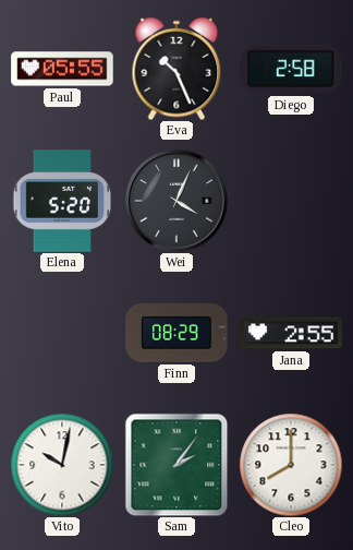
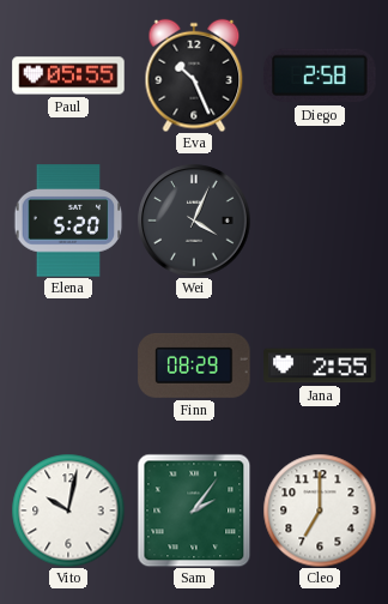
Cleo: 8:00 -> 7:00 (320, 511)
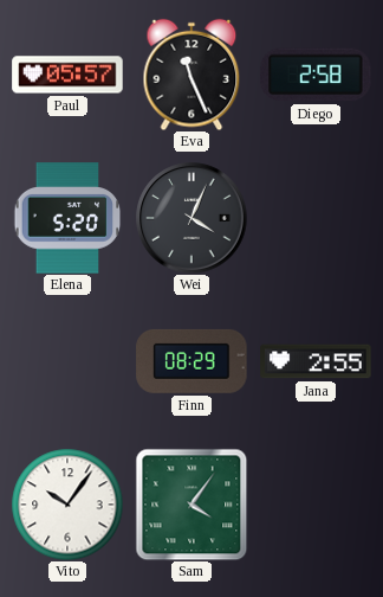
Paul: 05:55 -> 05:57 (67, 75)
Eva: 10:26 -> 11:26 (191, 75)
Vito: 10:02 -> 10:06 (67, 505)
Sam: 2:06 -> 4:06 (191, 505)
Cleo: 7:00 -> none (320, 511)
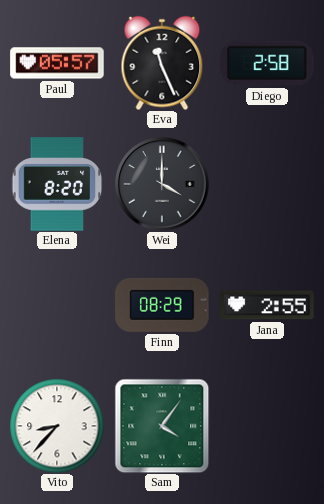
Elena: 5:20 -> 8:20 (57, 184)
Wei: 4:04 -> 4:00 (162, 184)
Vito: 10:06 -> 8:37 (57, 426)
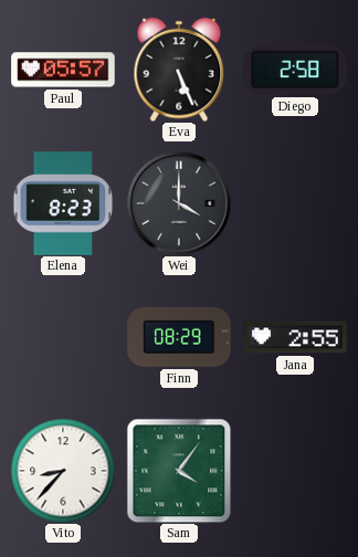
Eva: 11:26 -> 5:26 (179, 70)
Elena: 8:20 -> 8:23 (63, 203)
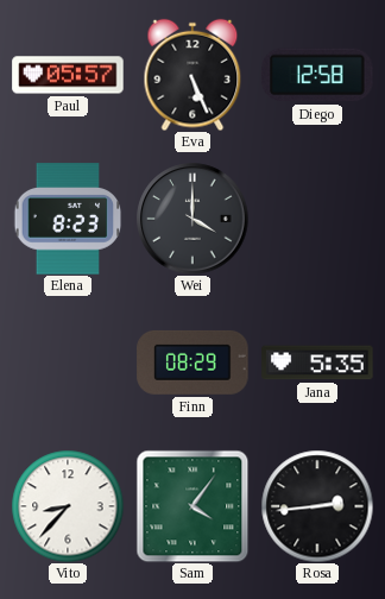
Diego: 2:58 -> 12:58 (317, 75)
Jana: 2:55 -> 5:35 (317, 362)
Rosa: none -> 2:44 (317, 506)
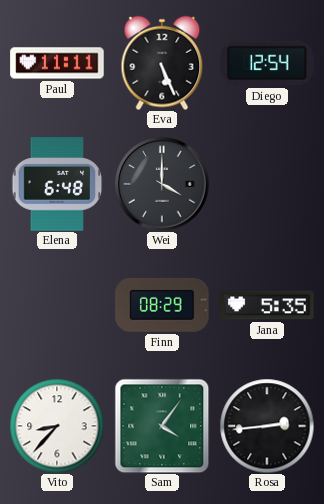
Paul: 05:57 -> 11:11 (57, 63)
Diego: 12:58 -> 12:54 (267, 63)
Elena: 8:23 -> 6:48 (57, 184)
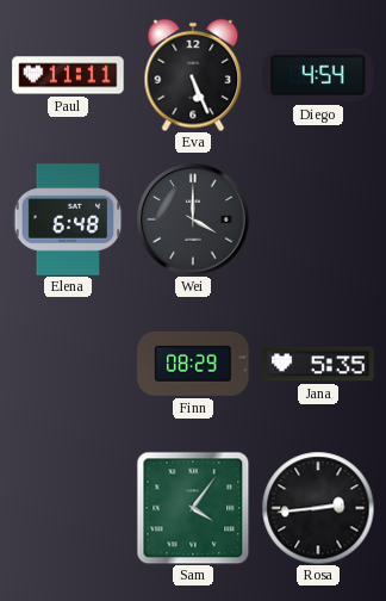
Diego: 12:54 -> 4:54 (318, 75)
Vito: 8:37 -> none (57, 426)
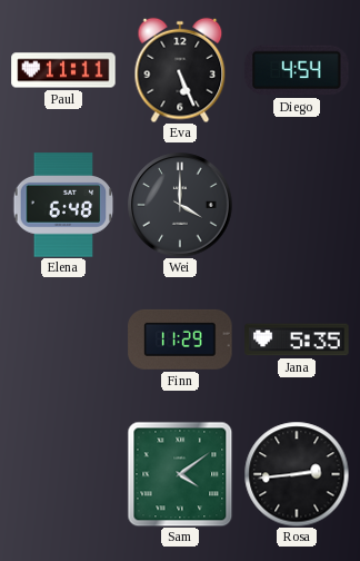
Finn: 08:29 -> 11:29 (180, 339)
Sam: 4:06 -> 4:09 (180, 474)
